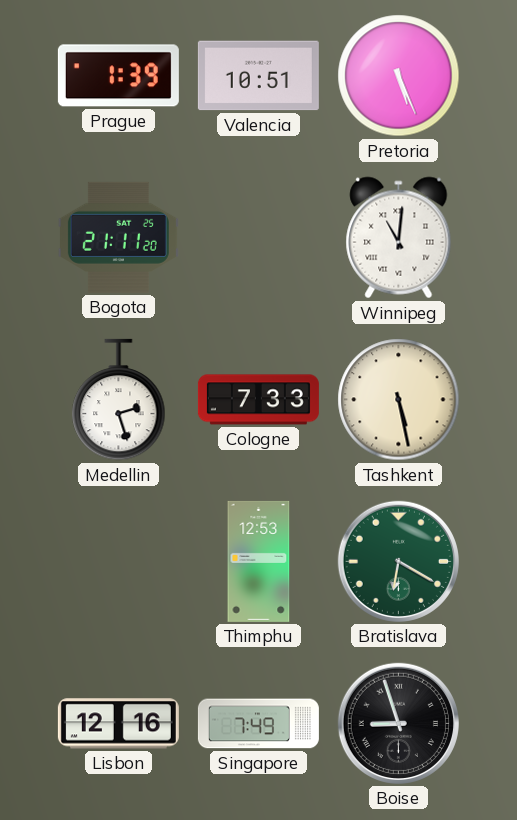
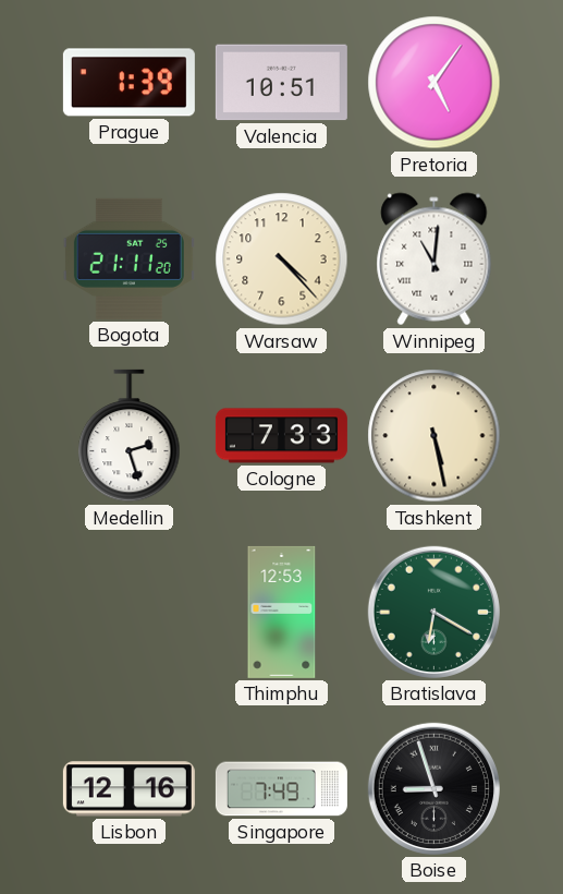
Pretoria: 5:26 -> 5:06 (435, 83)
Warsaw: none -> 4:23 (282, 259)
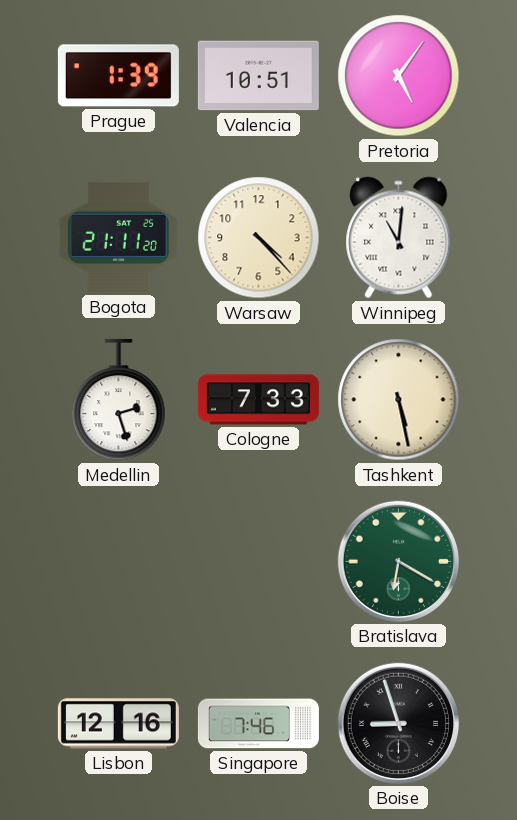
Thimphu: 12:53 -> none (282, 612)
Singapore: 7:49 -> 7:46 (258, 724)
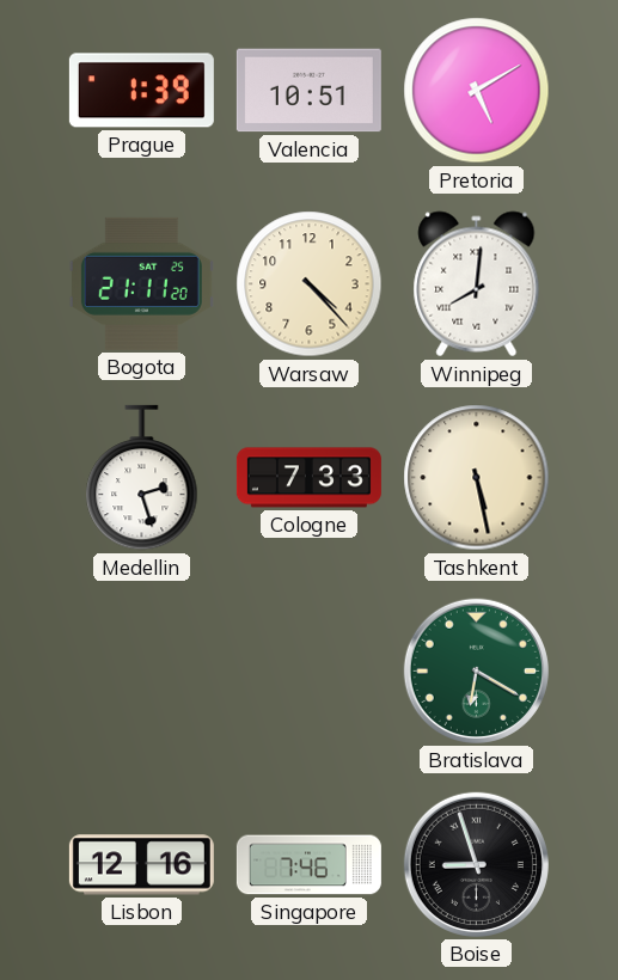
Pretoria: 5:06 -> 5:10 (477, 91)
Winnipeg: 11:01 -> 8:01 (477, 284)
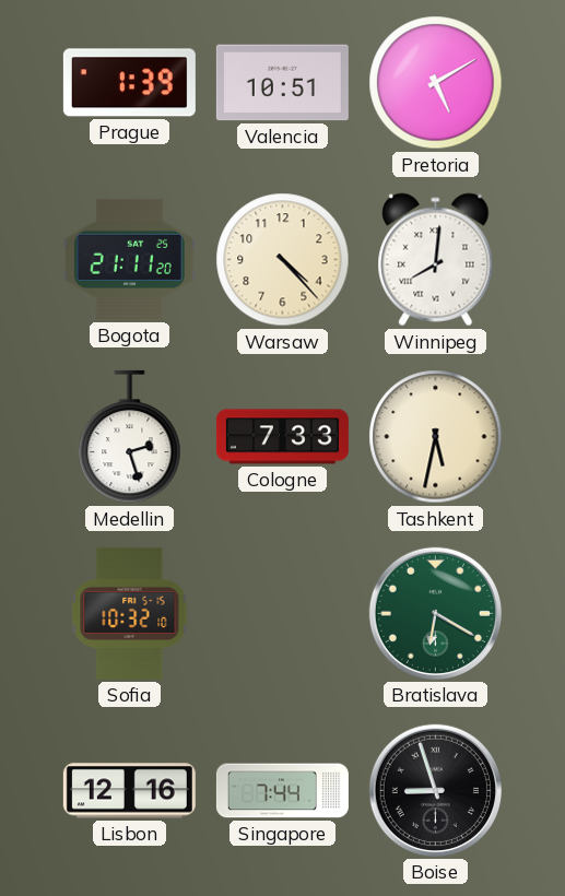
Tashkent: 5:28 -> 5:32 (436, 437)
Sofia: none -> 10:32 (130, 613)
Singapore: 7:46 -> 7:44 (282, 791)
